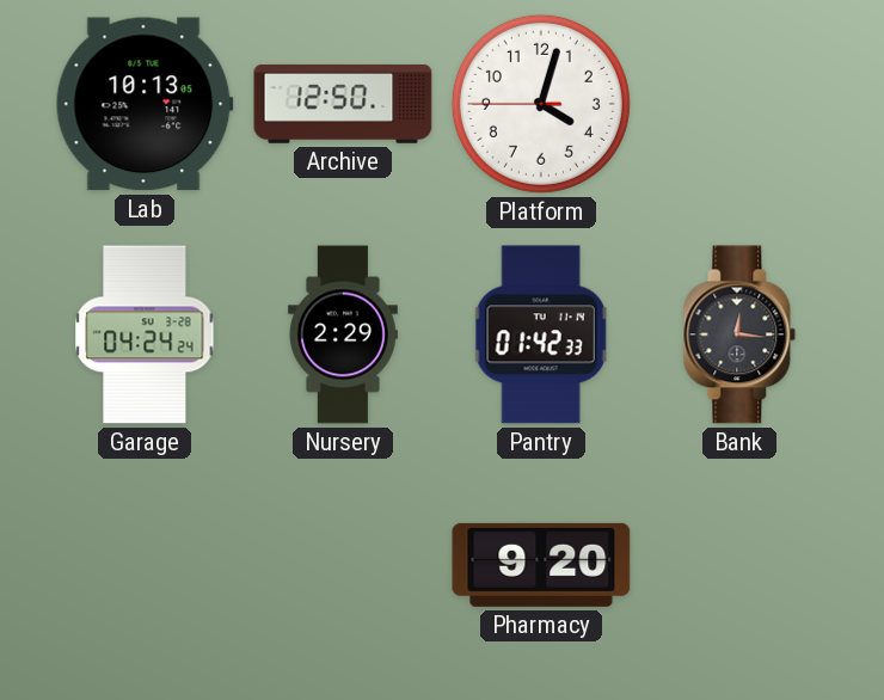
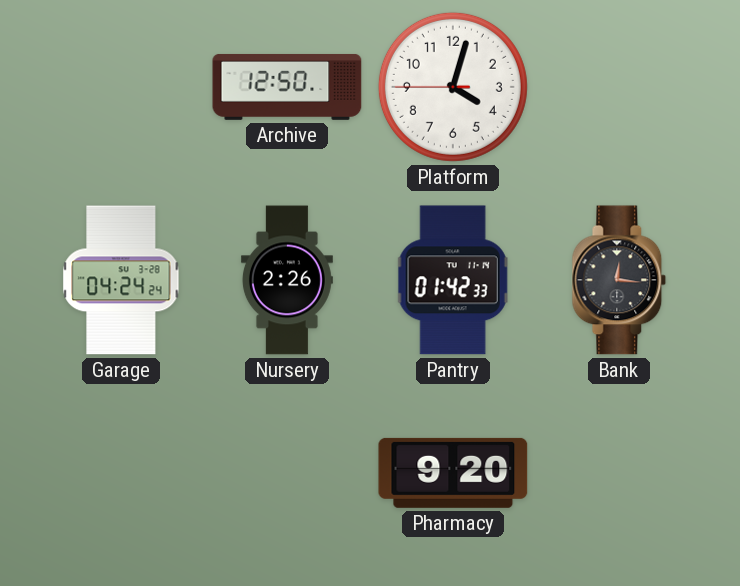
Lab: 10:13 -> none (145, 104)
Nursery: 2:29 -> 2:26 (287, 280)
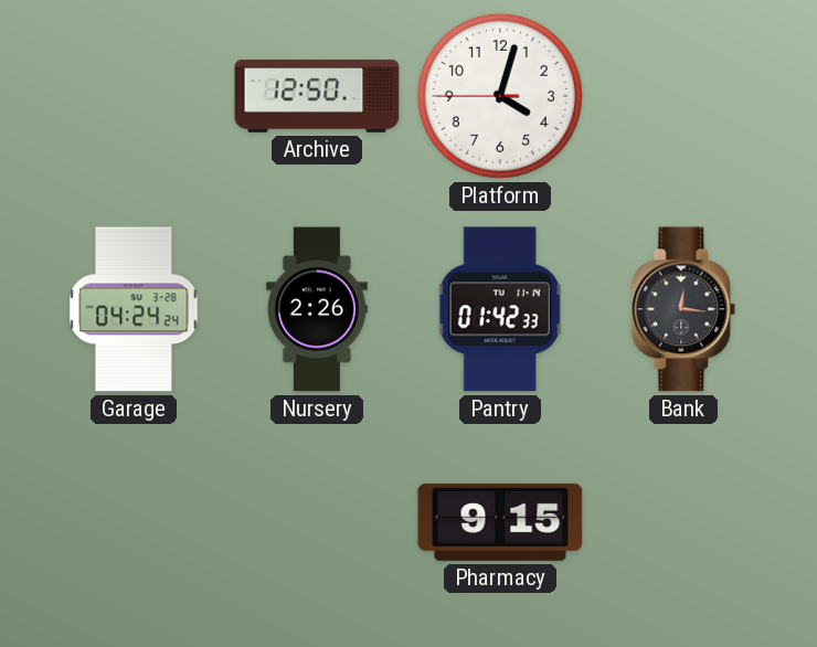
Pharmacy: 9:20 -> 9:15 (500, 522)
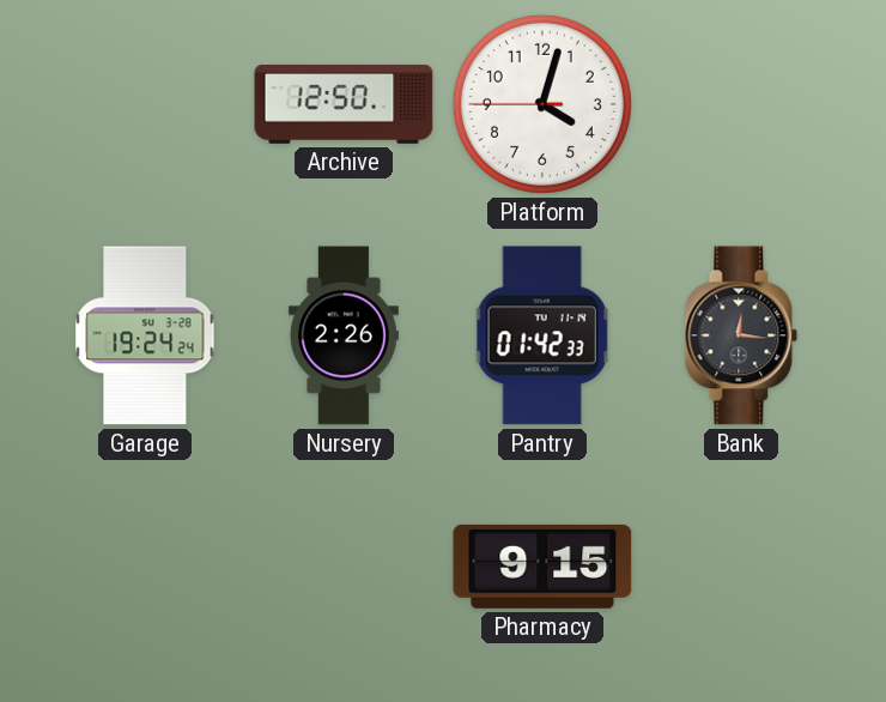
Garage: 04:24 -> 19:24 (145, 335)
